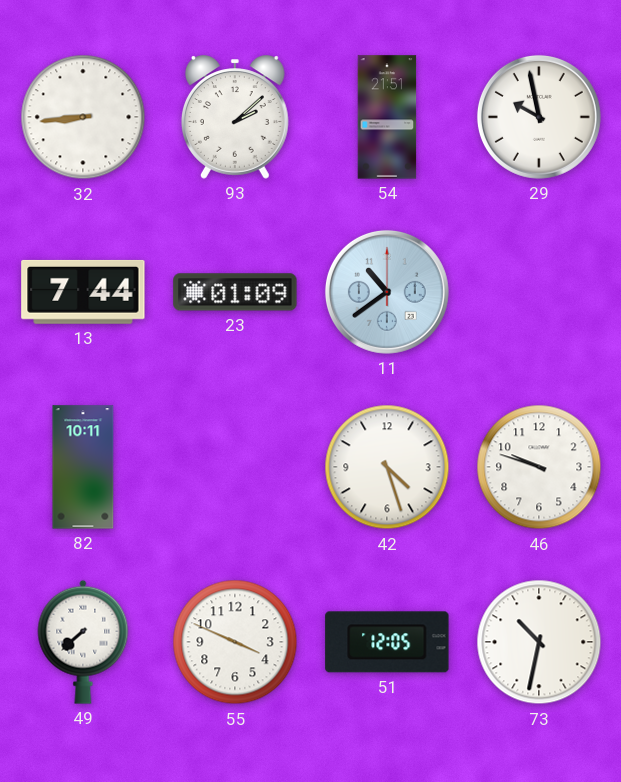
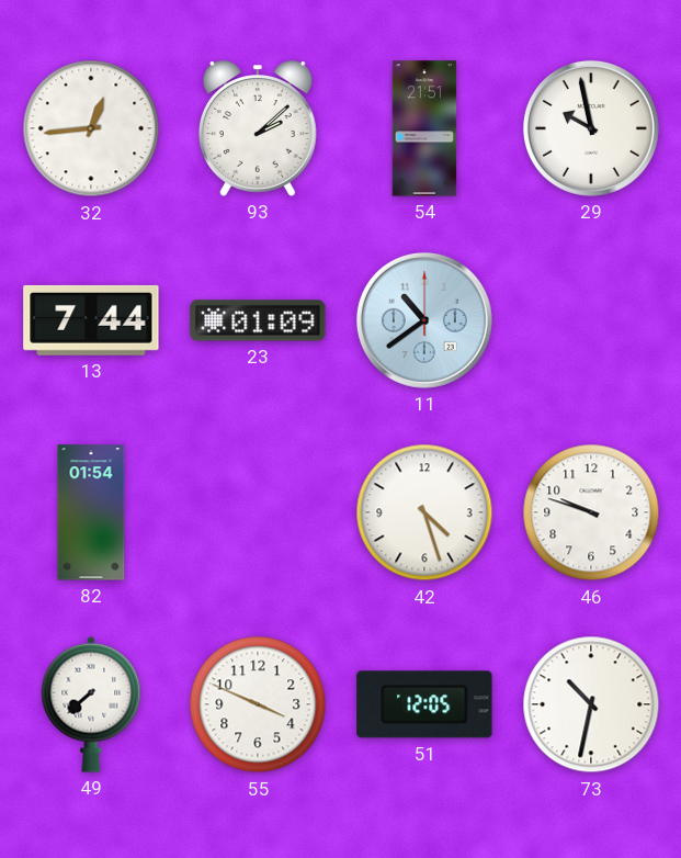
32: 8:44 -> 12:44 (91, 128)
82: 10:11 -> 01:54 (91, 512)
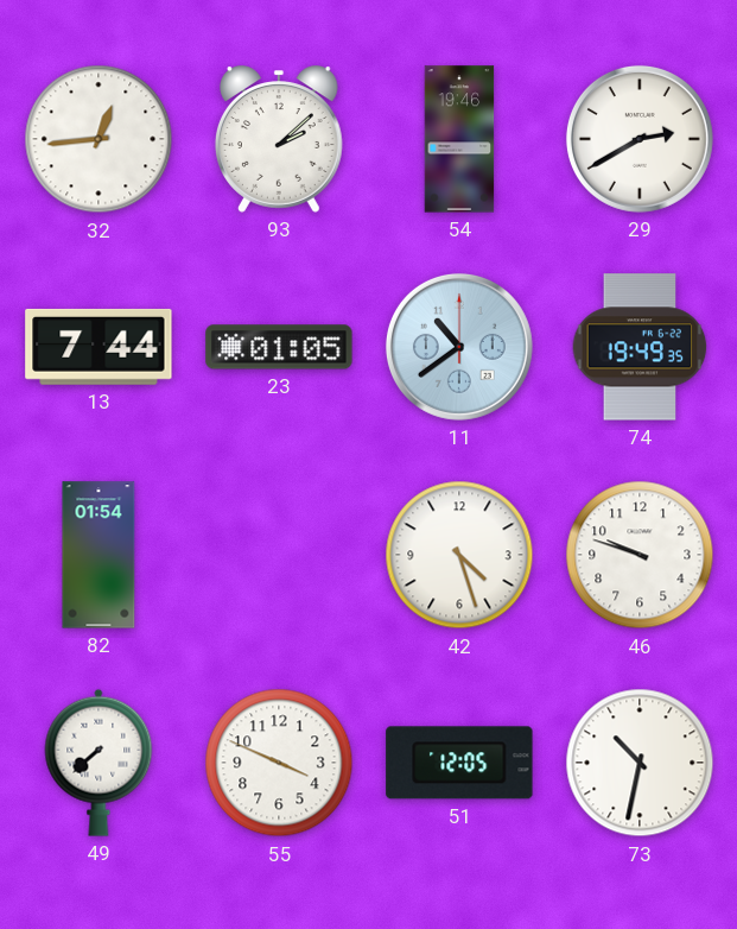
54: 21:51 -> 19:46 (459, 139)
29: 9:58 -> 2:40 (640, 139)
23: 01:09 -> 01:05 (279, 347)
74: none -> 19:49 (640, 347)
